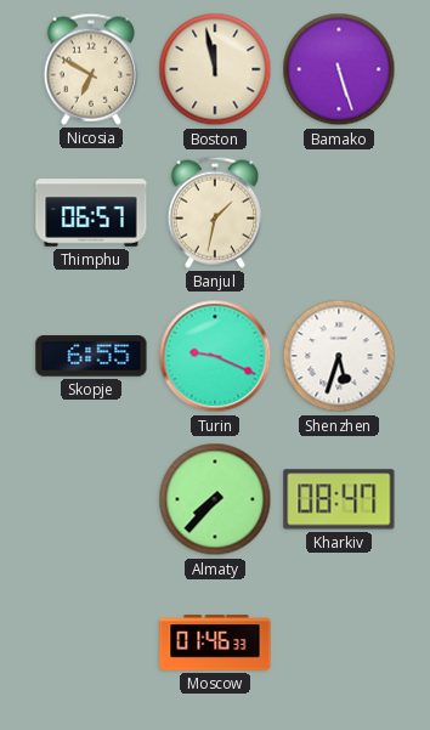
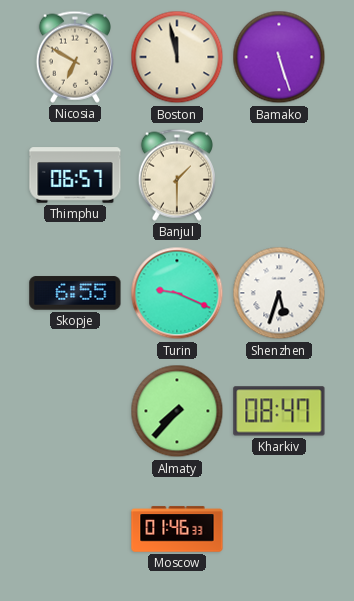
Banjul: 1:32 -> 1:30 (177, 175)
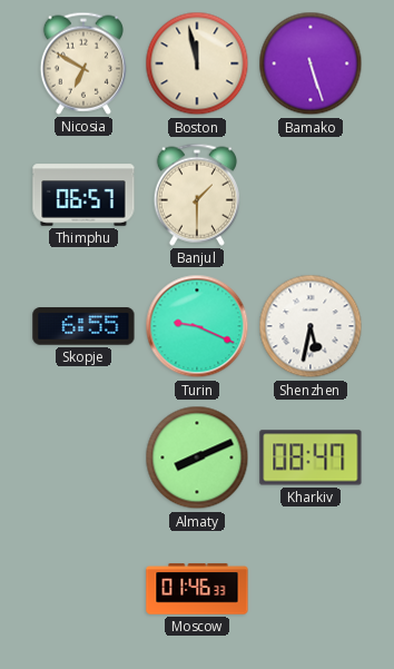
Shenzhen: 5:33 -> 5:32 (311, 326)
Almaty: 7:37 -> 8:11 (197, 458)
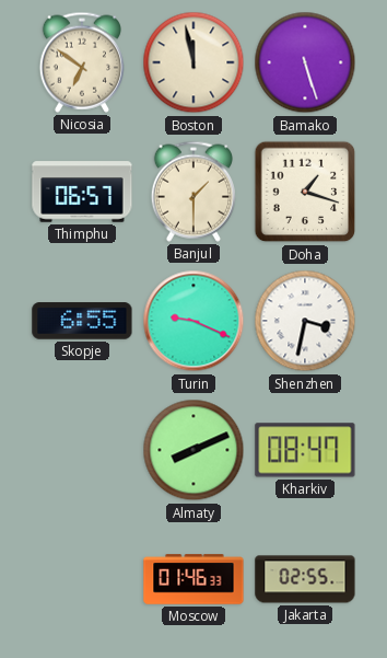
Nicosia: 6:50 -> 6:51 (82, 62)
Doha: none -> 1:18 (305, 192)
Shenzhen: 5:32 -> 3:32 (305, 321)
Jakarta: none -> 02:55 (305, 579)
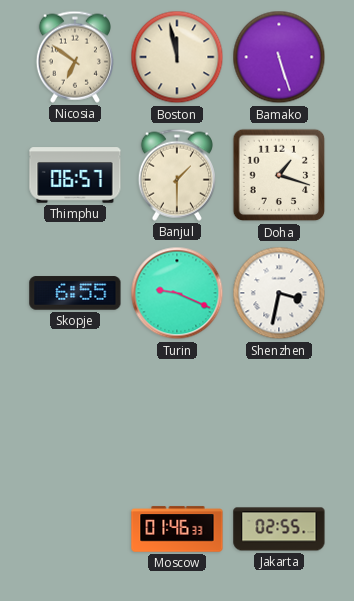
Almaty: 8:11 -> none (193, 450)
Kharkiv: 08:47 -> none (305, 450)
